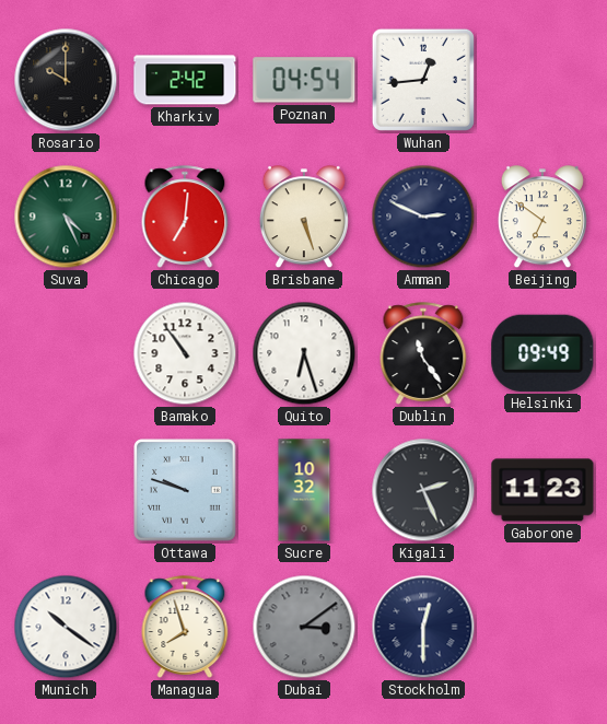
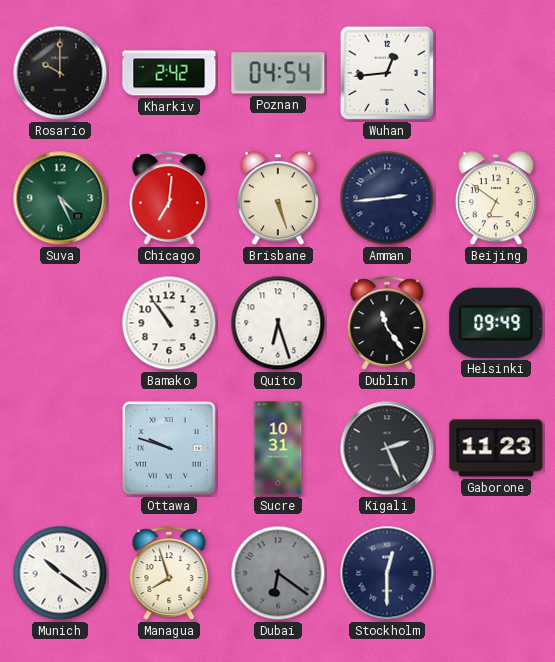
Amman: 2:49 -> 2:44 (387, 198)
Sucre: 10:32 -> 10:31 (278, 448)
Dubai: 3:09 -> 6:21 (278, 573)
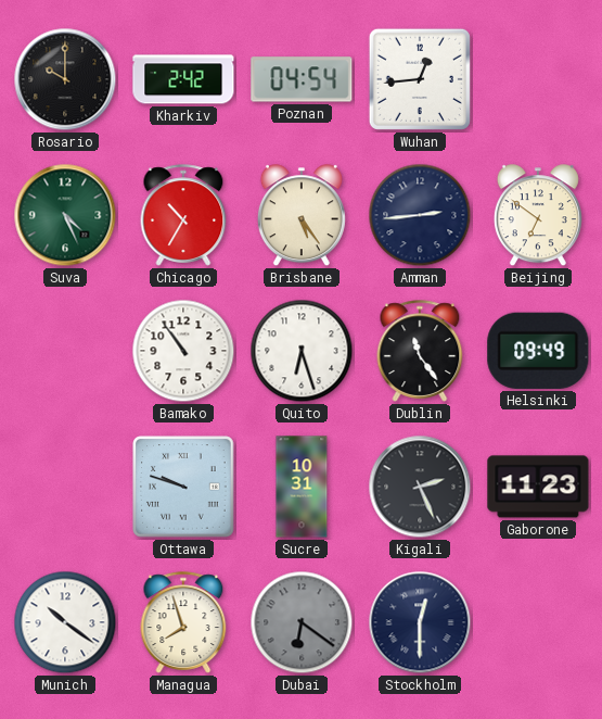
Chicago: 7:01 -> 10:35 (183, 215)
Brisbane: 5:27 -> 5:24 (302, 216)
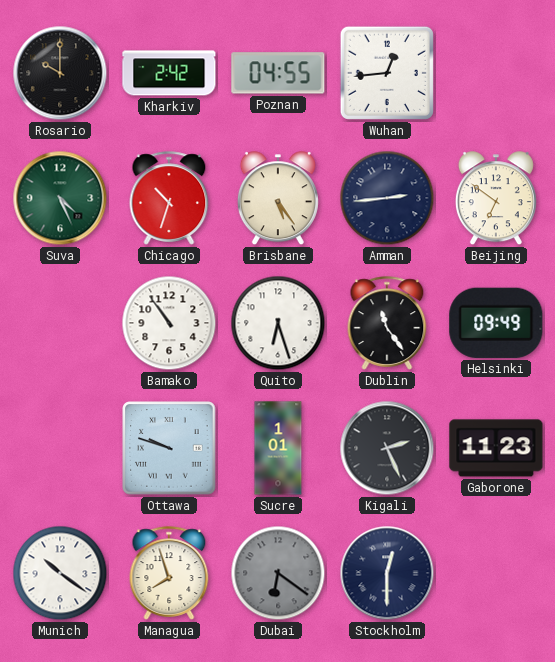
Poznan: 04:54 -> 04:55 (278, 73)
Chicago: 10:35 -> 10:33 (169, 198)
Sucre: 10:31 -> 1:01 (278, 448)
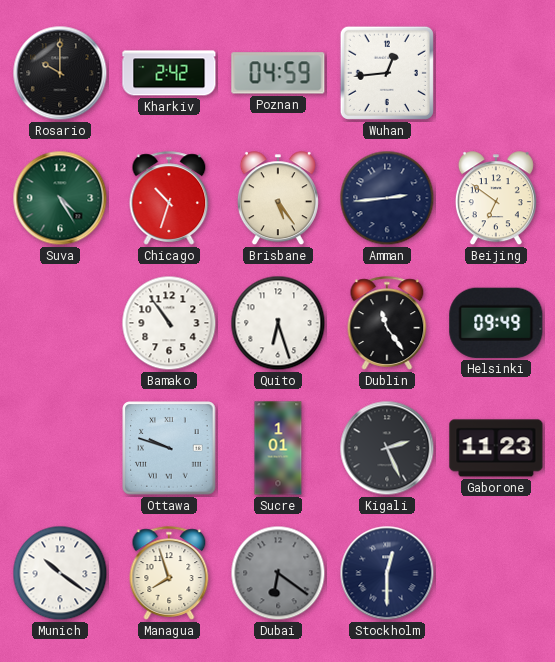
Poznan: 04:55 -> 04:59 (278, 73)
Suva: 4:26 -> 4:25 (60, 198)
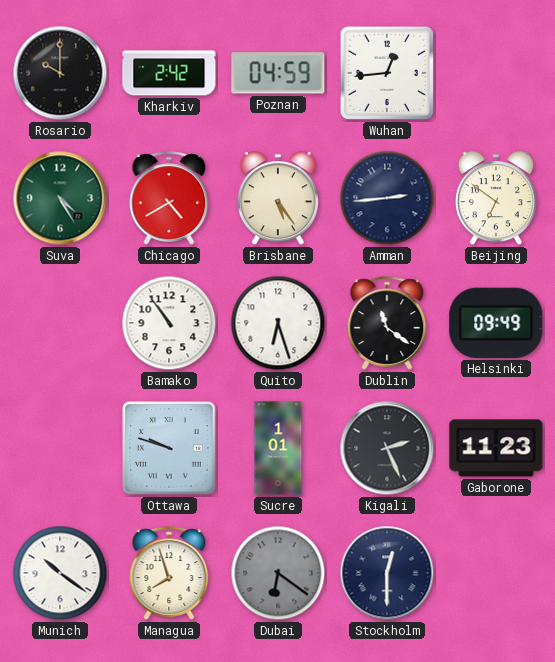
Chicago: 10:33 -> 4:40 (169, 198)
Dublin: 11:24 -> 11:21 (387, 323)
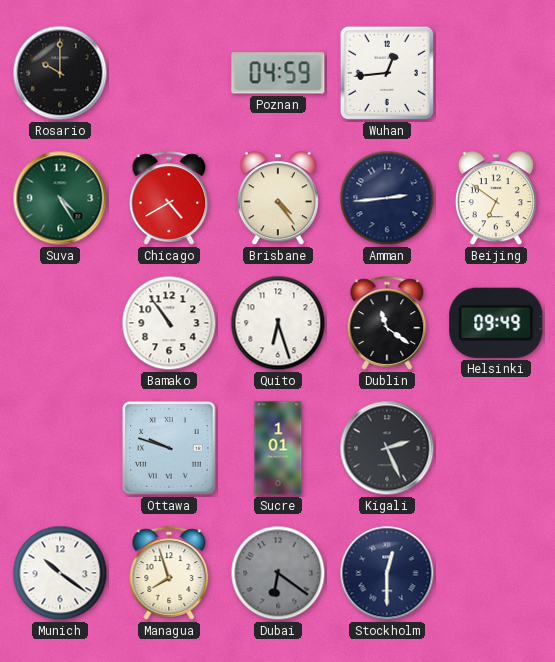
Kharkiv: 2:42 -> none (169, 73)
Brisbane: 5:24 -> 4:24 (278, 199)
Gaborone: 11:23 -> none (496, 448)
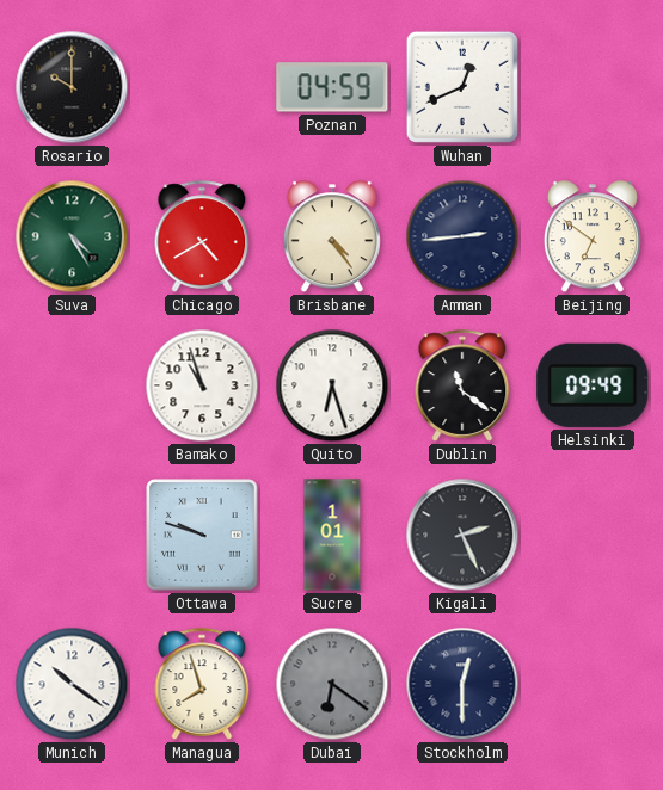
Wuhan: 12:44 -> 12:41 (462, 87)
Bamako: 10:54 -> 10:57 (202, 385)
